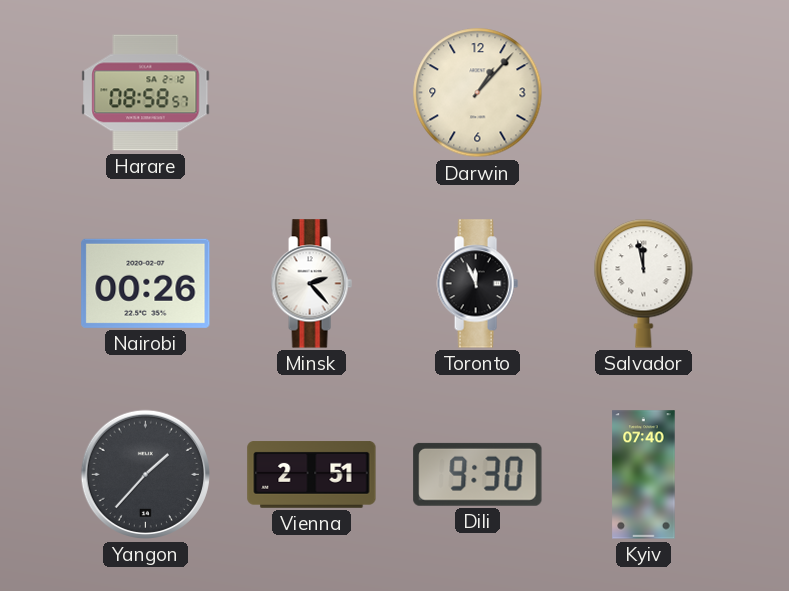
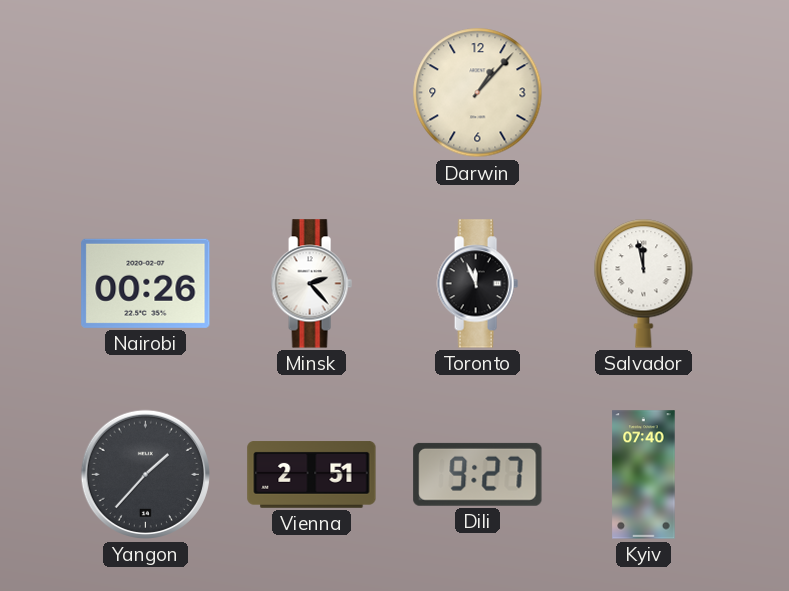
Harare: 08:58 -> none (146, 93)
Dili: 9:30 -> 9:27 (478, 474)
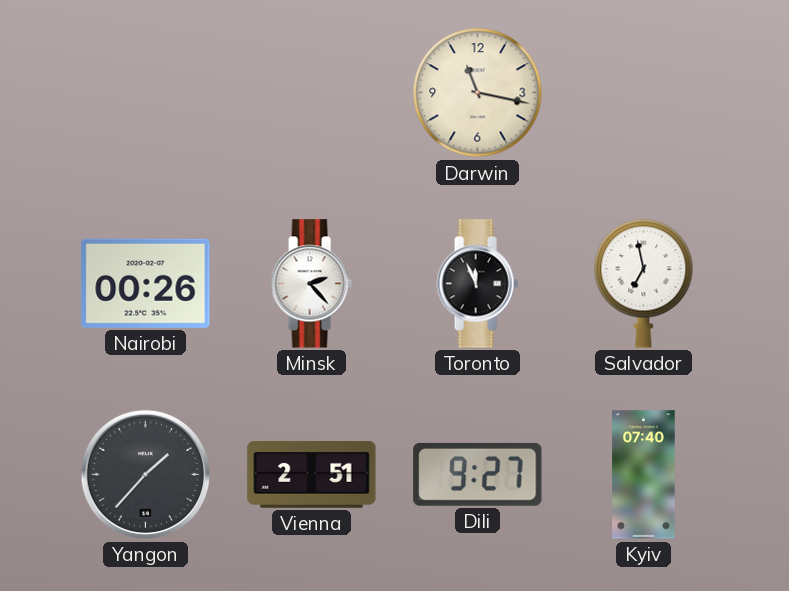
Darwin: 1:07 -> 11:17 (478, 93)
Salvador: 11:58 -> 6:58 (644, 283)
